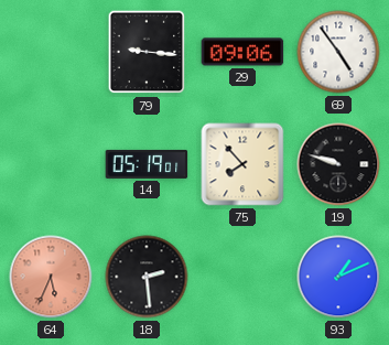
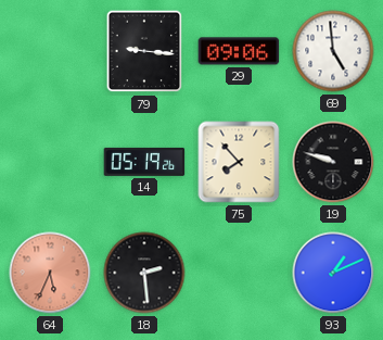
69: 4:54 -> 4:59 (333, 51)
14: 05:19:01 -> 05:19:26 (144, 162)
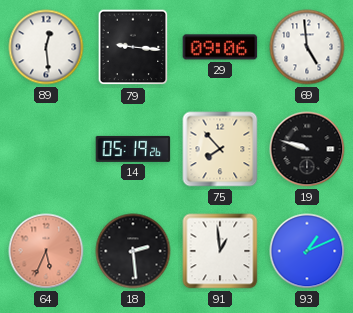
89: none -> 12:29 (46, 47)
91: none -> 12:59 (220, 251)
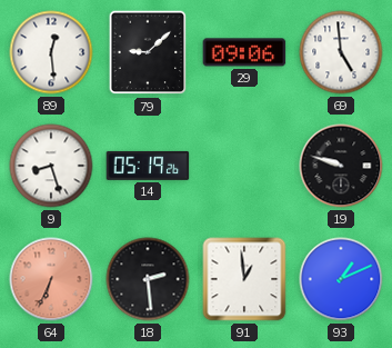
79: 9:16 -> 9:08 (148, 52)
9: none -> 8:27 (51, 166)
75: 7:53 -> none (220, 149)
64: 5:34 -> 6:34 (51, 279)
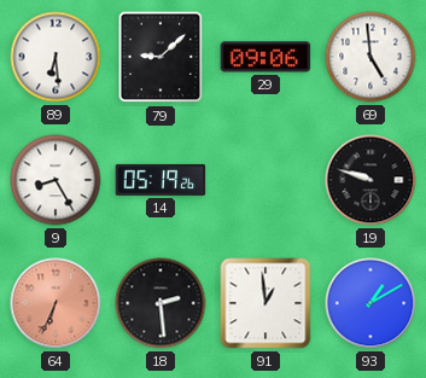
89: 12:29 -> 6:29 (56, 57)
9: 8:27 -> 8:25 (56, 180)
93: 1:11 -> 1:10 (370, 303)
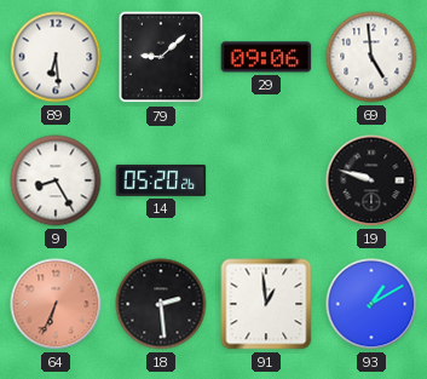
14: 05:19 -> 05:20 (161, 180)
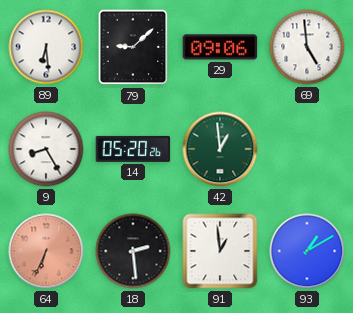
42: none -> 12:59 (220, 149)
19: 9:48 -> none (371, 180)
